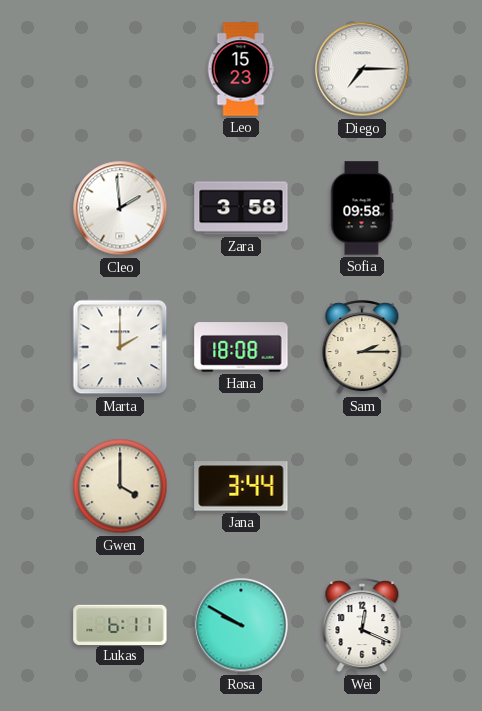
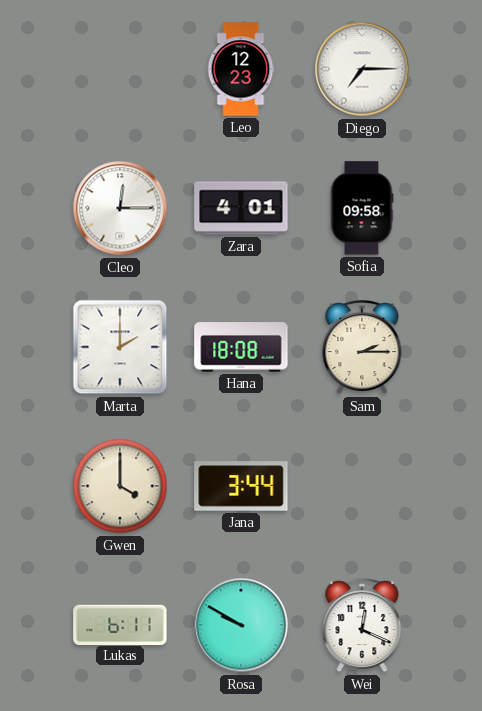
Leo: 15:23 -> 12:23 (241, 69)
Cleo: 1:59 -> 12:15 (120, 208)
Zara: 3:58 -> 4:01 (241, 208)
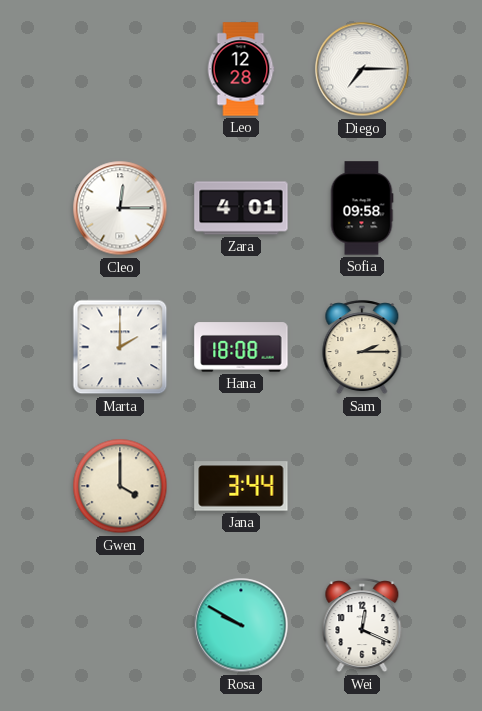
Leo: 12:23 -> 12:28 (241, 69)
Lukas: 6:11 -> none (120, 624)
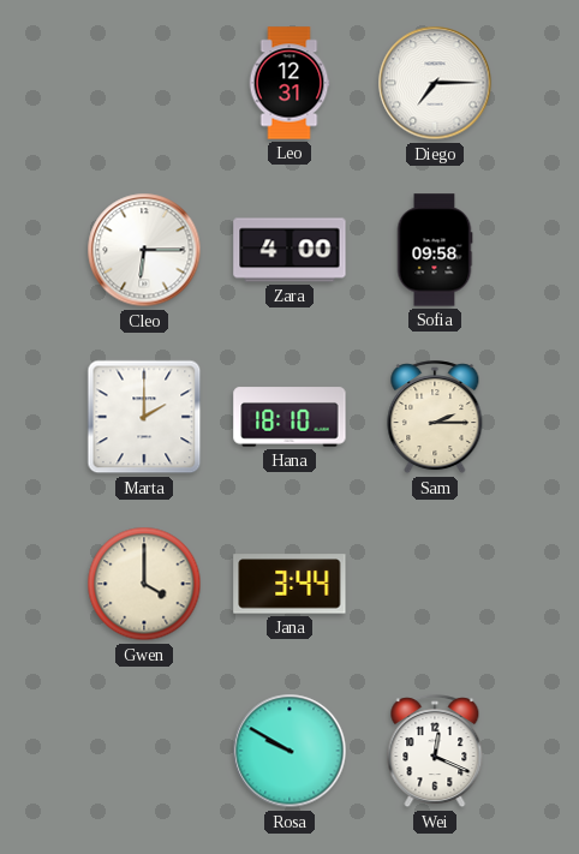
Leo: 12:28 -> 12:31 (289, 83)
Cleo: 12:15 -> 6:15 (144, 250)
Zara: 4:01 -> 4:00 (289, 250)
Hana: 18:08 -> 18:10 (289, 417)
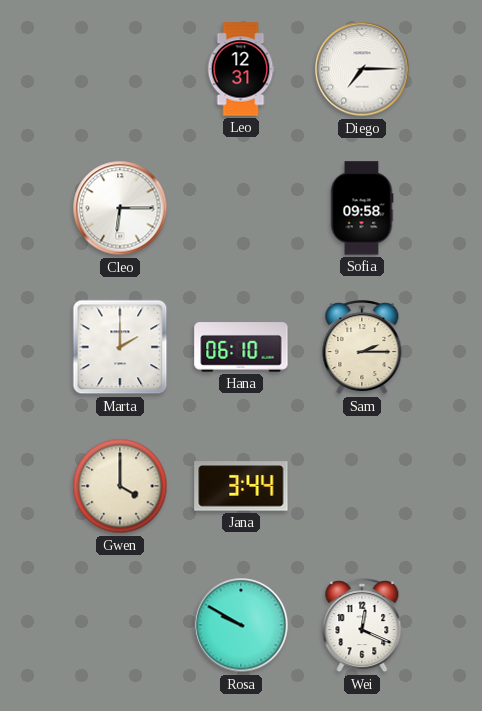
Zara: 4:00 -> none (289, 250)
Hana: 18:10 -> 06:10 (241, 347)
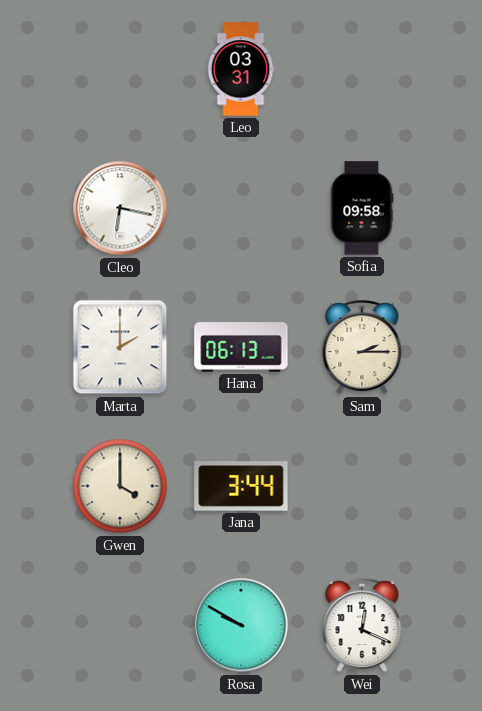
Leo: 12:31 -> 03:31 (241, 69)
Diego: 7:15 -> none (362, 69)
Cleo: 6:15 -> 6:17 (120, 208)
Hana: 06:10 -> 06:13 (241, 347)
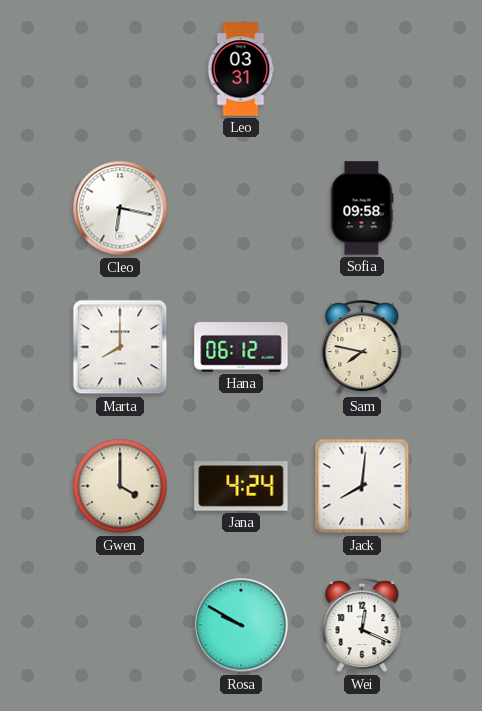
Marta: 2:00 -> 8:00 (120, 347)
Hana: 06:13 -> 06:12 (241, 347)
Sam: 2:15 -> 7:47 (362, 348)
Jana: 3:44 -> 4:24 (241, 486)
Jack: none -> 8:01 (362, 486)
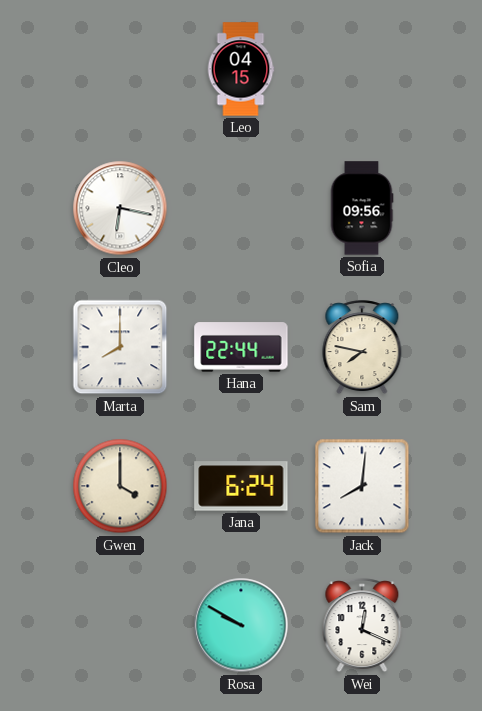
Leo: 03:31 -> 04:15 (241, 69)
Sofia: 09:58 -> 09:56 (362, 208)
Hana: 06:12 -> 22:44 (241, 347)
Jana: 4:24 -> 6:24 (241, 486)
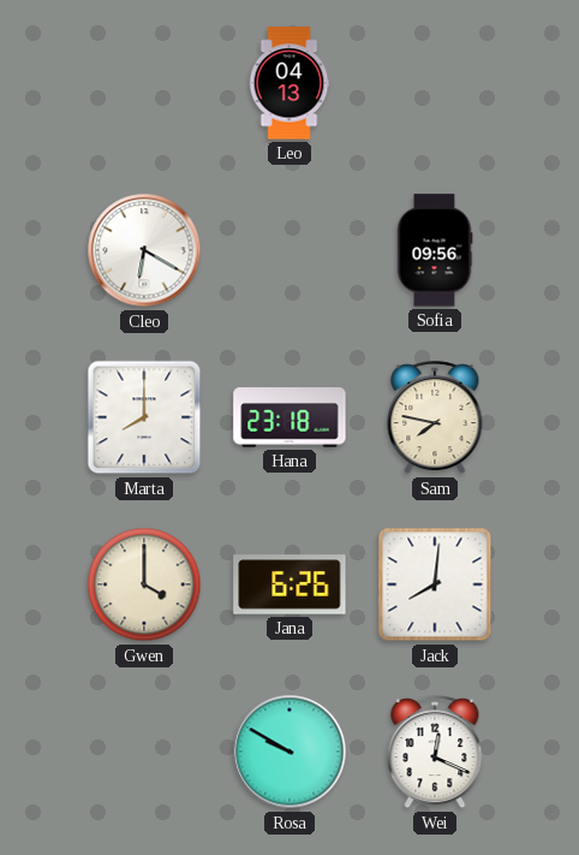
Leo: 04:15 -> 04:13 (289, 83)
Cleo: 6:17 -> 6:20 (144, 250)
Hana: 22:44 -> 23:18 (289, 417)
Jana: 6:24 -> 6:26 (289, 584)
